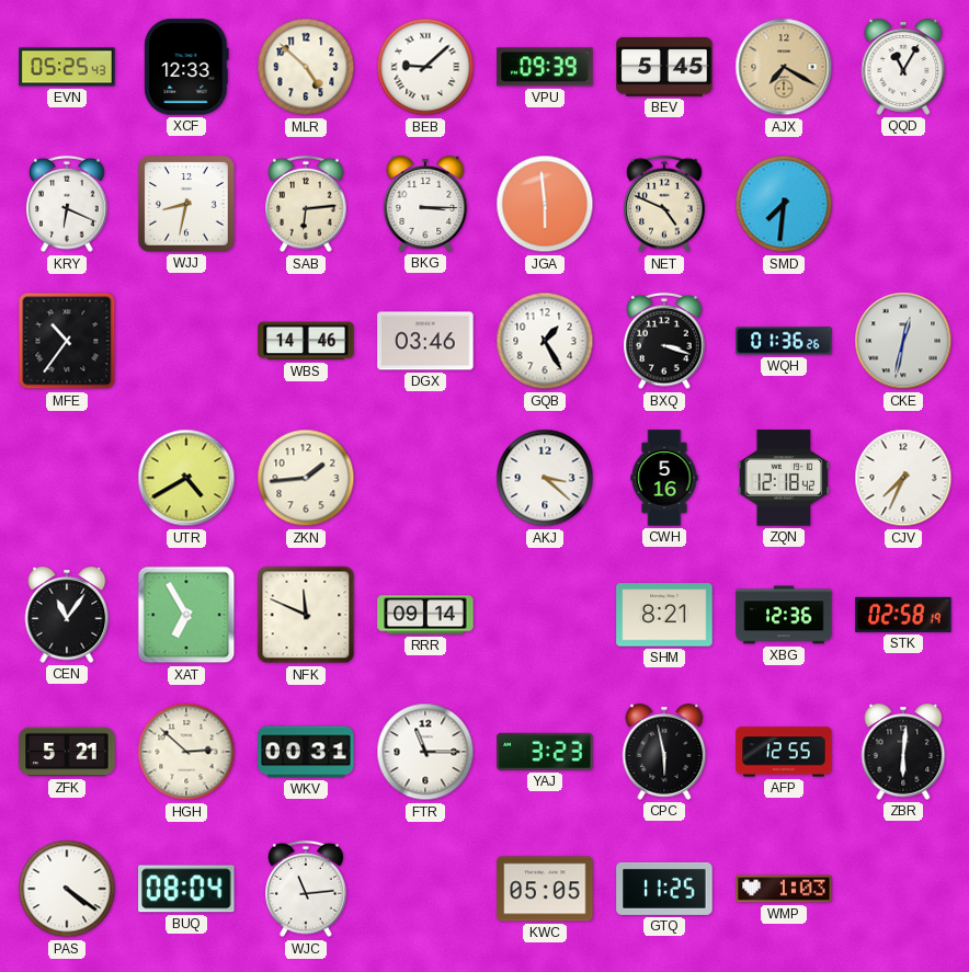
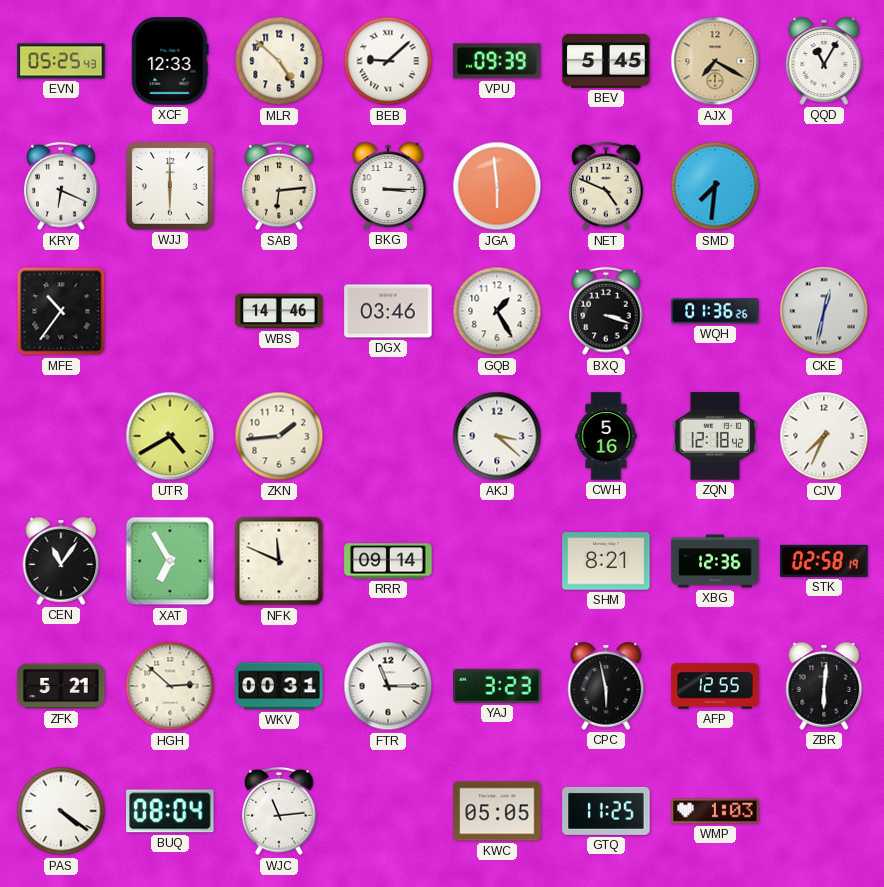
WJJ: 8:32 -> 6:00 (170, 186)
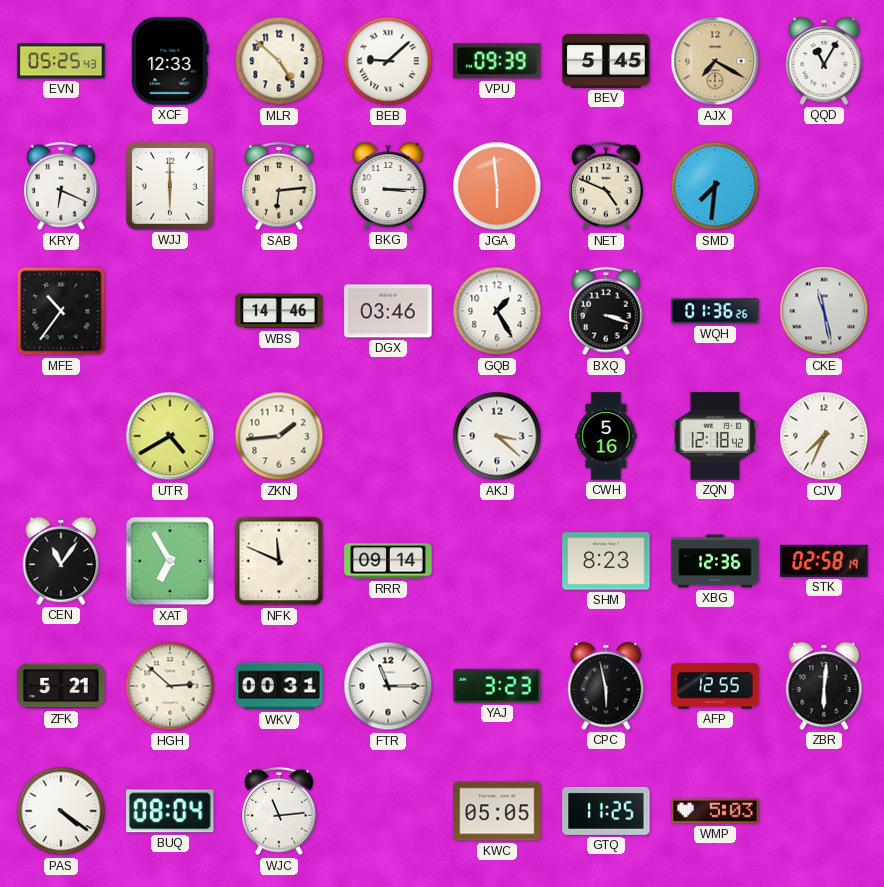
CKE: 12:32 -> 11:28 (824, 311)
SHM: 8:21 -> 8:23 (606, 561)
WMP: 1:03 -> 5:03 (715, 811)
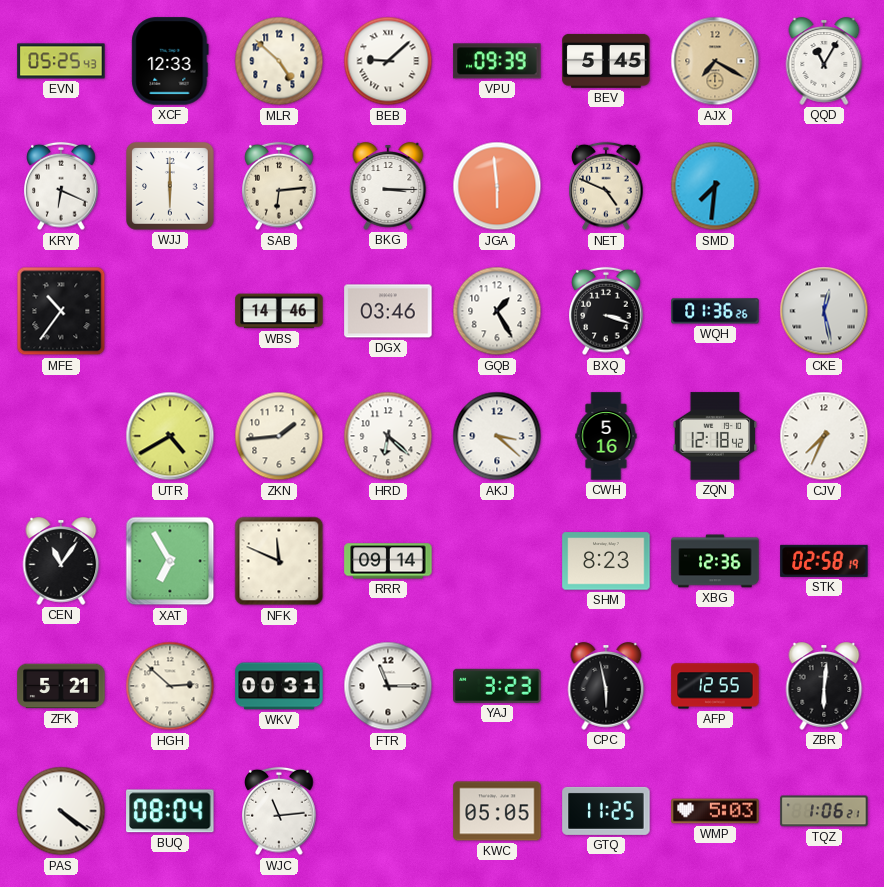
CKE: 11:28 -> 12:28 (824, 311)
HRD: none -> 6:22 (388, 436)
TQZ: none -> 1:06 (824, 811)
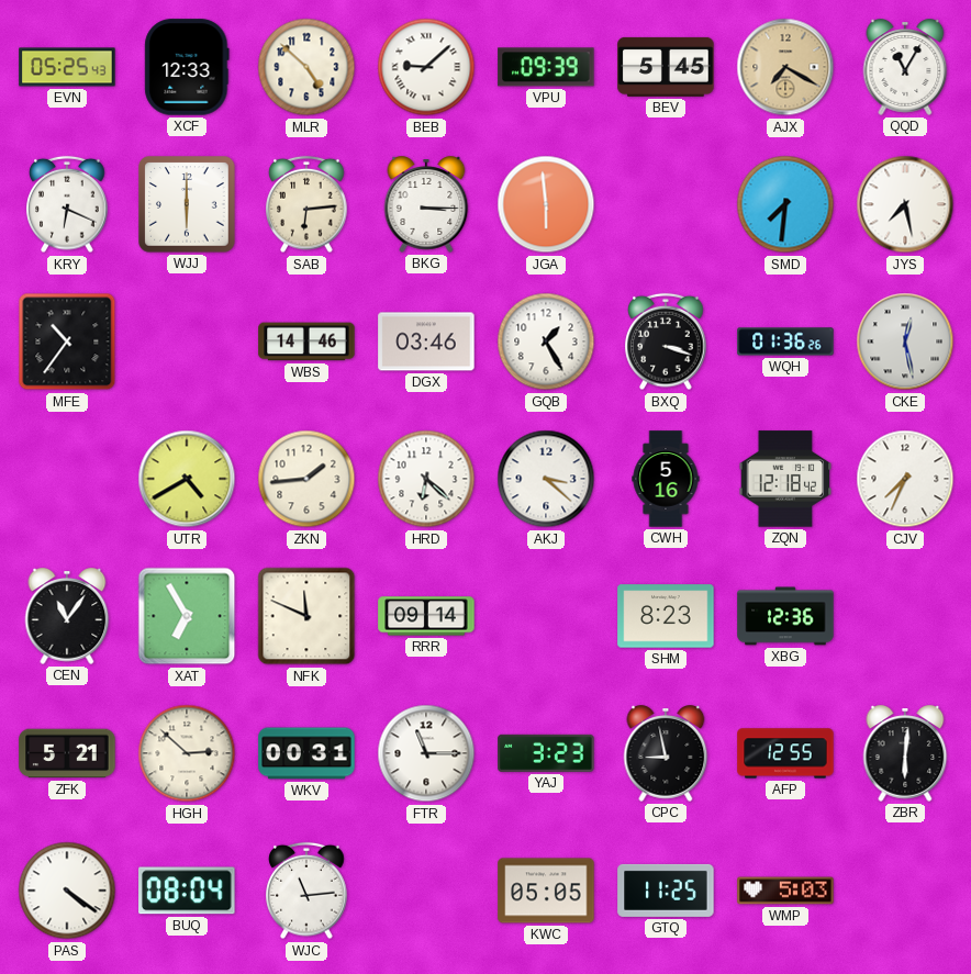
NET: 4:49 -> none (606, 186)
JYS: none -> 7:28 (905, 204)
STK: 02:58 -> none (824, 561)
CPC: 5:58 -> 8:58 (666, 753)
TQZ: 1:06 -> none (824, 811)
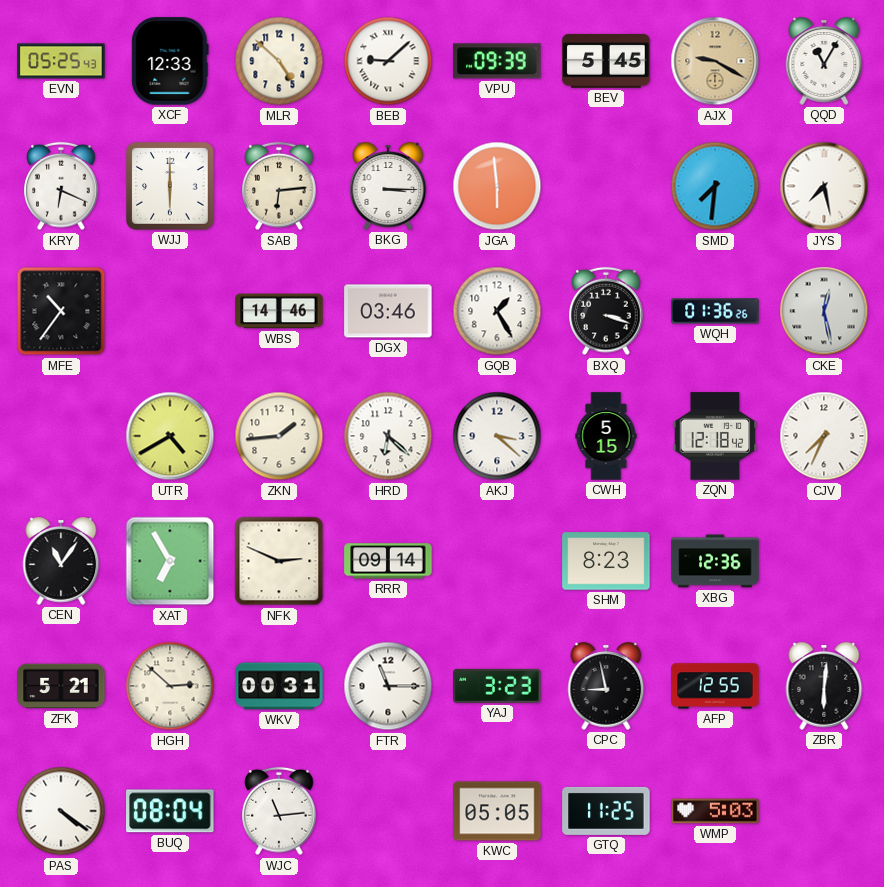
AJX: 7:20 -> 9:20 (715, 61)
CWH: 5:16 -> 5:15 (606, 436)
NFK: 11:49 -> 2:49 (279, 561)
